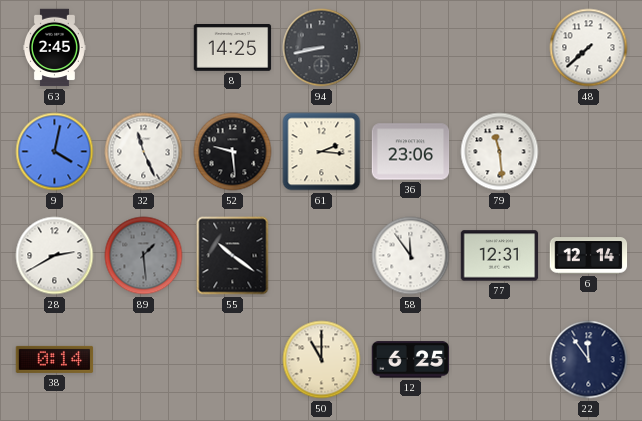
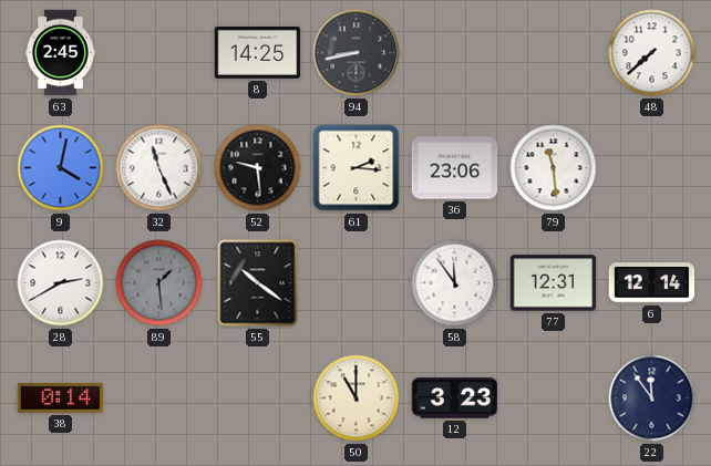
12: 6:25 -> 3:23 (455, 398)
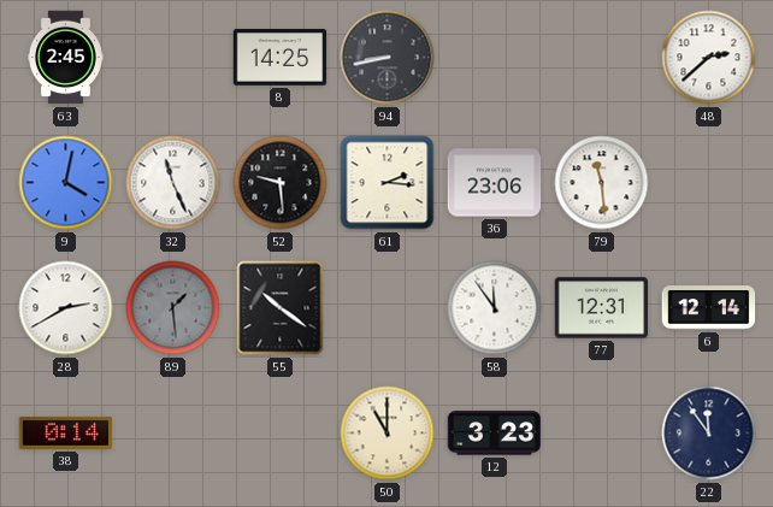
48: 7:38 -> 2:38 (709, 58)
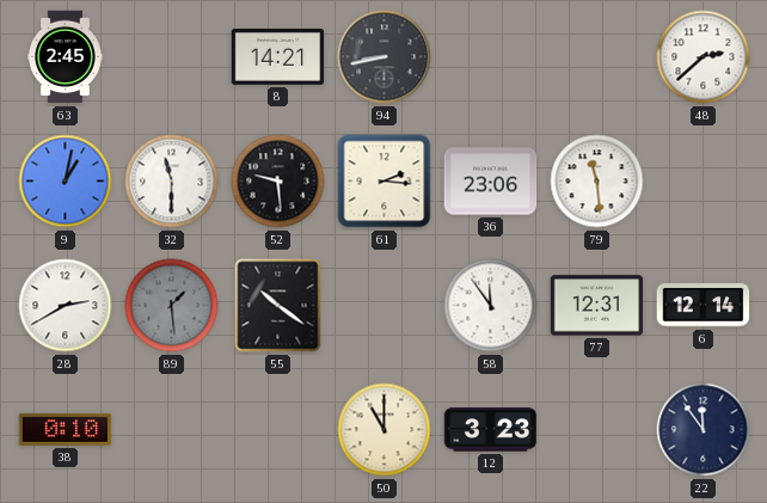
8: 14:25 -> 14:21 (278, 57)
9: 4:02 -> 1:02 (66, 182)
32: 11:26 -> 11:30 (172, 182)
38: 0:14 -> 0:10 (66, 429)
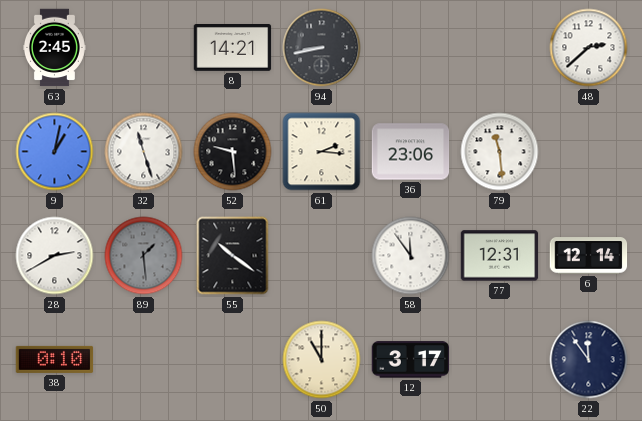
32: 11:30 -> 11:27 (144, 152)
12: 3:23 -> 3:17 (411, 360)
